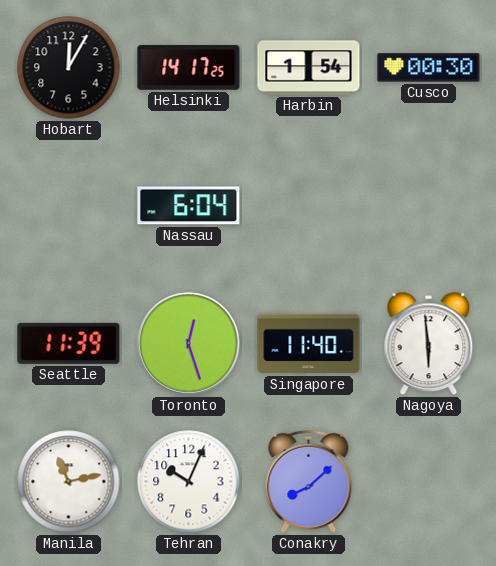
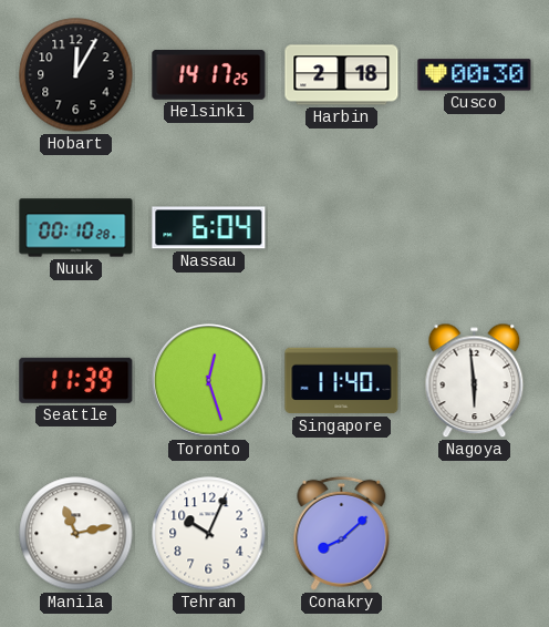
Harbin: 1:54 -> 2:18 (342, 75)
Nuuk: none -> 00:10 (76, 228)
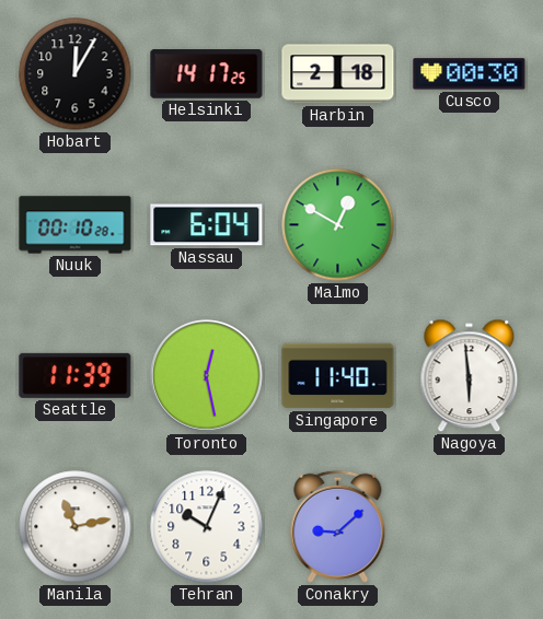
Malmo: none -> 12:50 (338, 225)
Toronto: 12:27 -> 12:28 (207, 376)
Conakry: 8:08 -> 9:08 (338, 526)
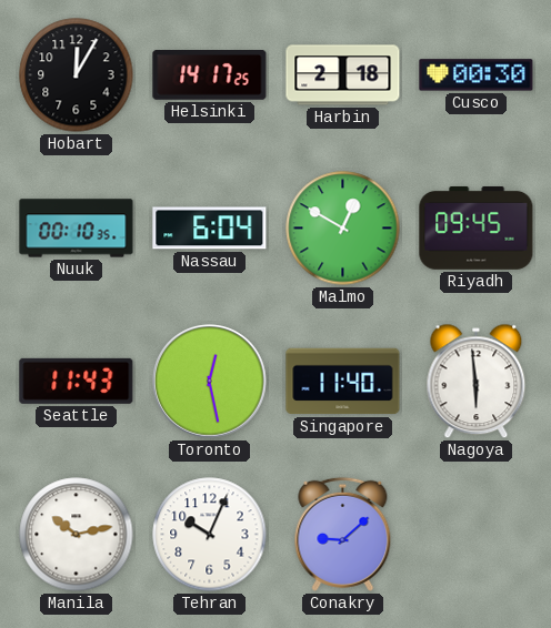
Nuuk: 00:10:28 -> 00:10:35 (77, 229)
Riyadh: none -> 09:45 (477, 227)
Seattle: 11:39 -> 11:43 (77, 381)
Manila: 11:13 -> 10:13 (77, 535)
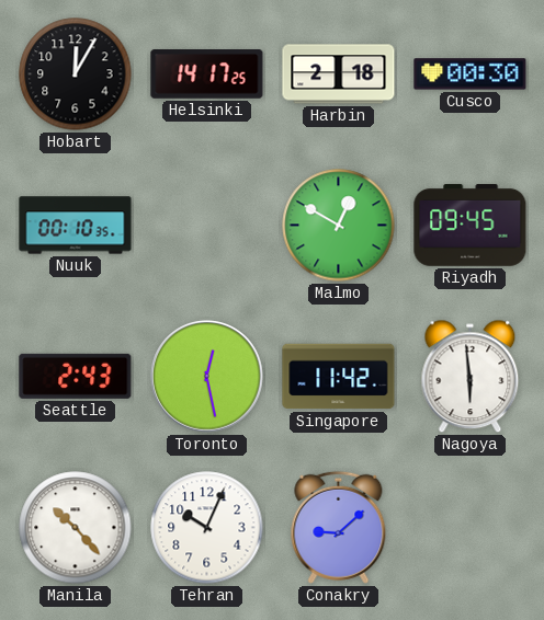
Nassau: 6:04 -> none (210, 229)
Seattle: 11:43 -> 2:43 (76, 376)
Singapore: 11:40 -> 11:42 (339, 377)
Manila: 10:13 -> 10:23 (76, 528)
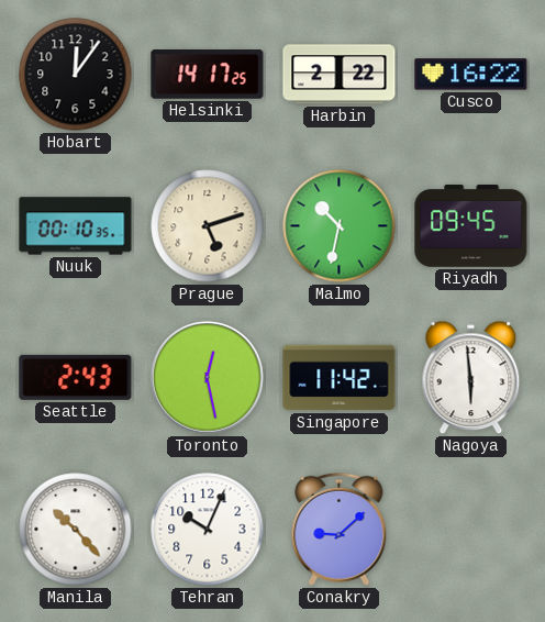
Hobart: 12:05 -> 12:06 (76, 75)
Harbin: 2:18 -> 2:22 (340, 75)
Cusco: 00:30 -> 16:22 (471, 75)
Prague: none -> 5:12 (208, 226)
Malmo: 12:50 -> 10:32 (340, 226)
